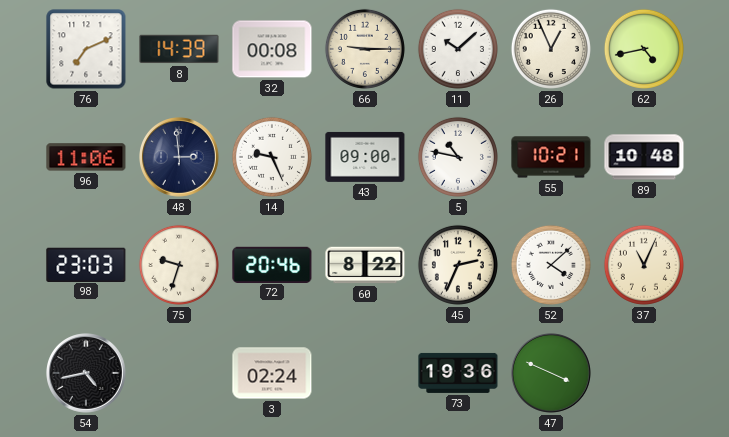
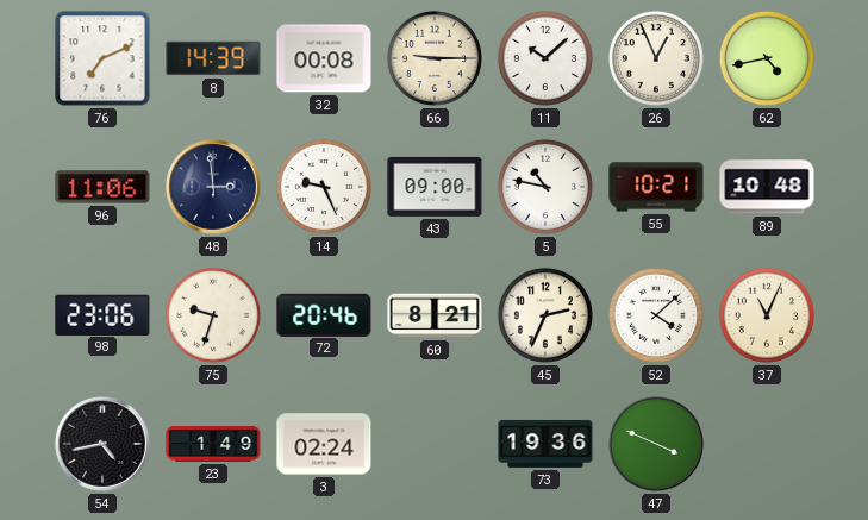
98: 23:03 -> 23:06 (102, 314)
60: 8:22 -> 8:21 (435, 315)
23: none -> 1:49 (213, 444)
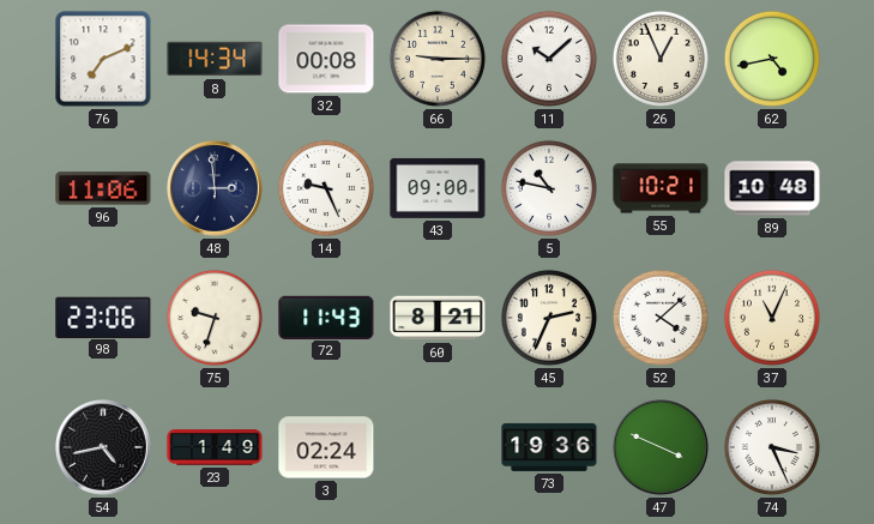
8: 14:39 -> 14:34 (215, 59)
72: 20:46 -> 11:43 (326, 317)
74: none -> 3:26 (772, 447)
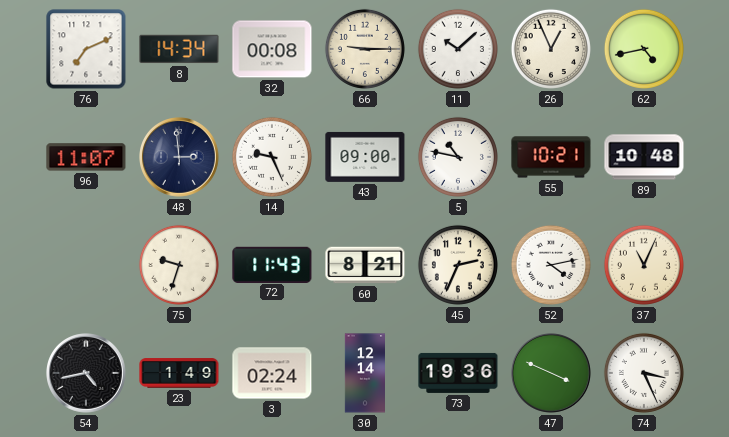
96: 11:06 -> 11:07 (86, 157)
98: 23:06 -> none (103, 317)
52: 4:08 -> 4:13 (551, 265)
30: none -> 12:14 (364, 373)
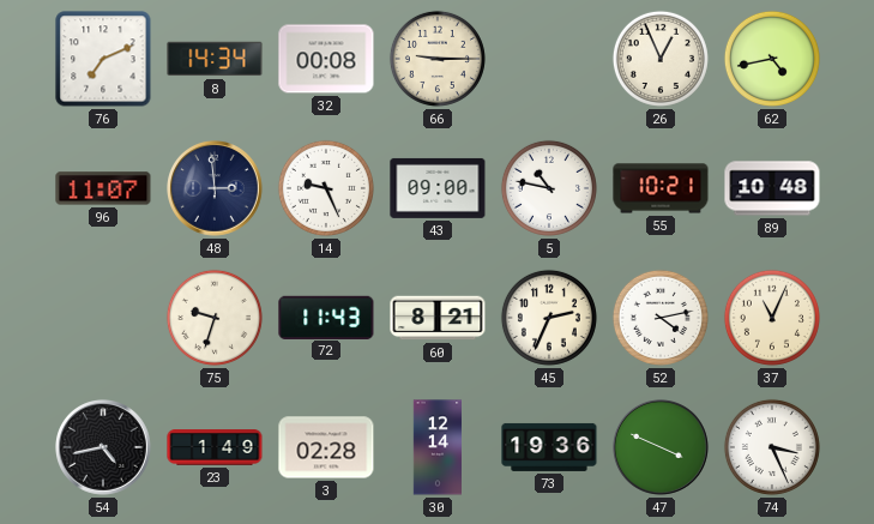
11: 10:08 -> none (458, 49)
3: 02:24 -> 02:28 (326, 447)
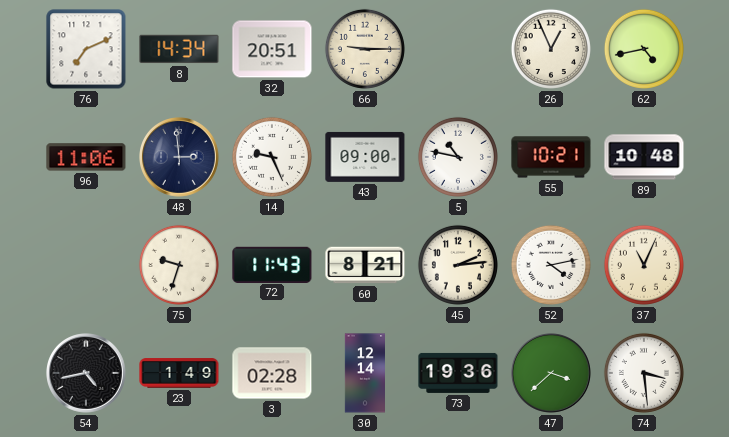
32: 00:08 -> 20:51 (272, 49)
96: 11:07 -> 11:06 (86, 157)
45: 2:34 -> 2:14 (458, 265)
47: 3:49 -> 3:38 (552, 374)
74: 3:26 -> 3:29 (644, 373)
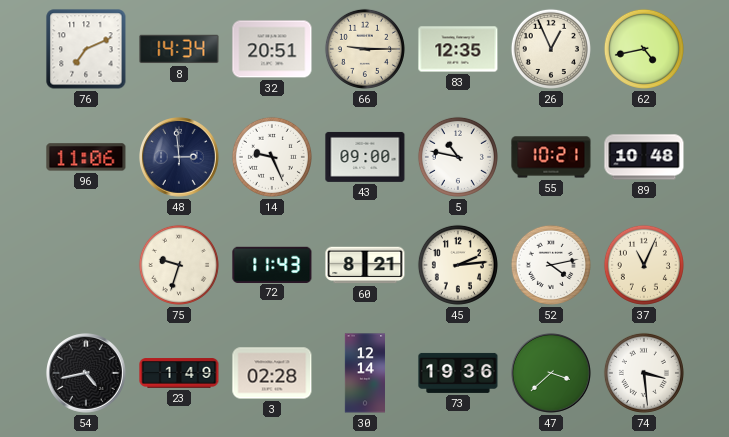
83: none -> 12:35 (458, 49)
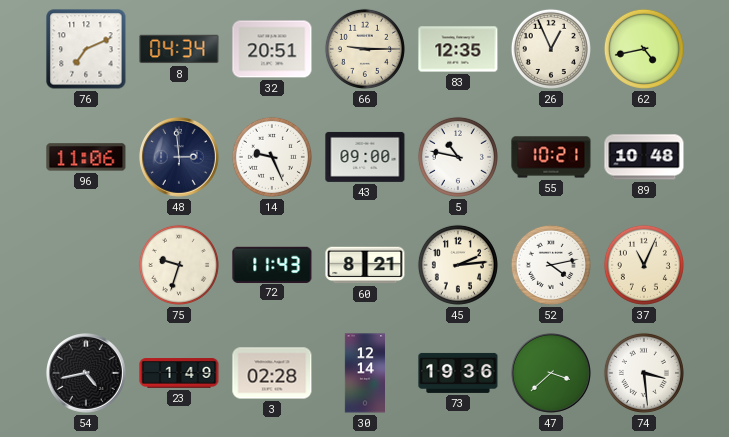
8: 14:34 -> 04:34 (179, 49)
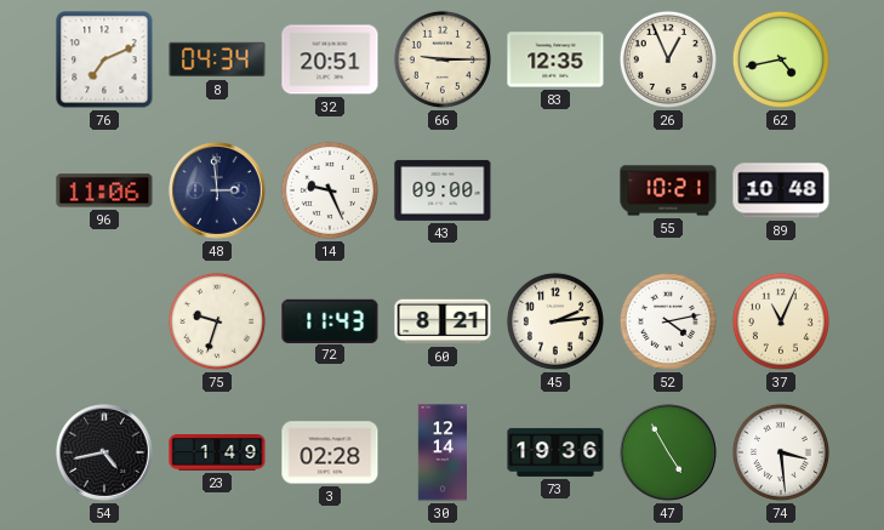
5: 10:47 -> none (458, 157)
47: 3:38 -> 4:55 (669, 454)
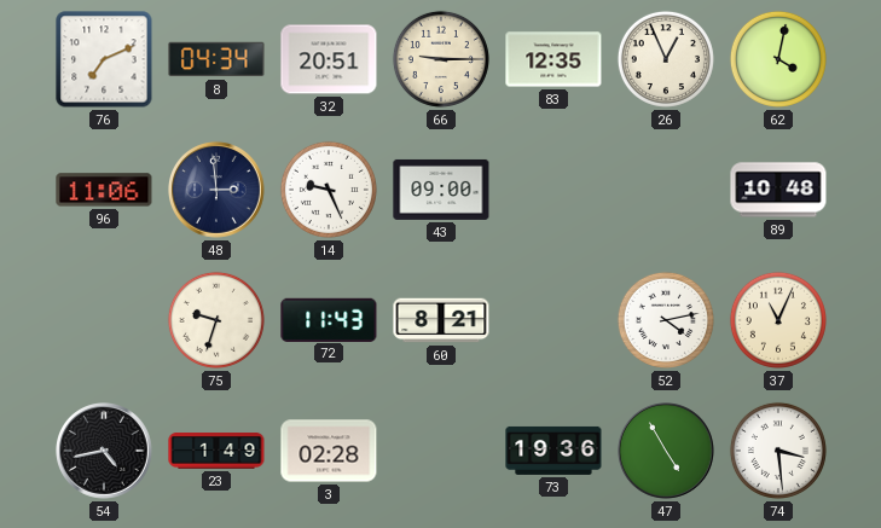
62: 4:43 -> 4:02 (778, 59)
55: 10:21 -> none (668, 190)
45: 2:14 -> none (555, 321)
30: 12:14 -> none (441, 452)
